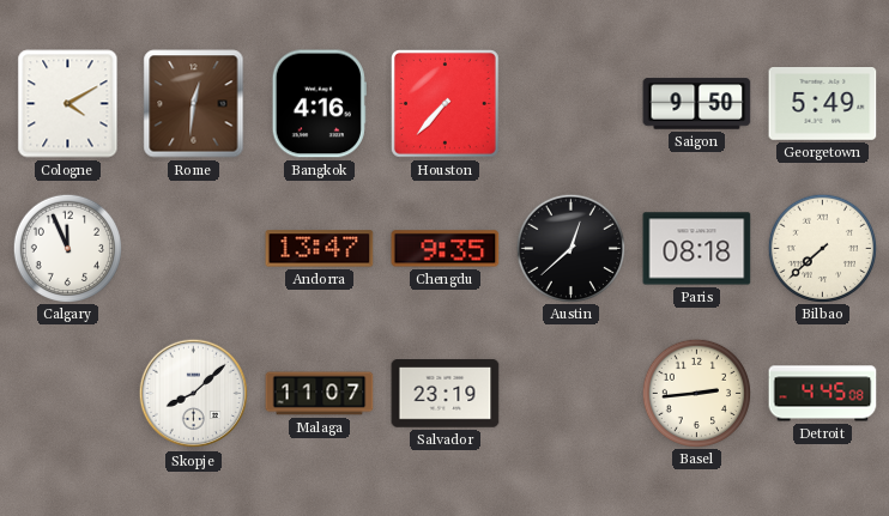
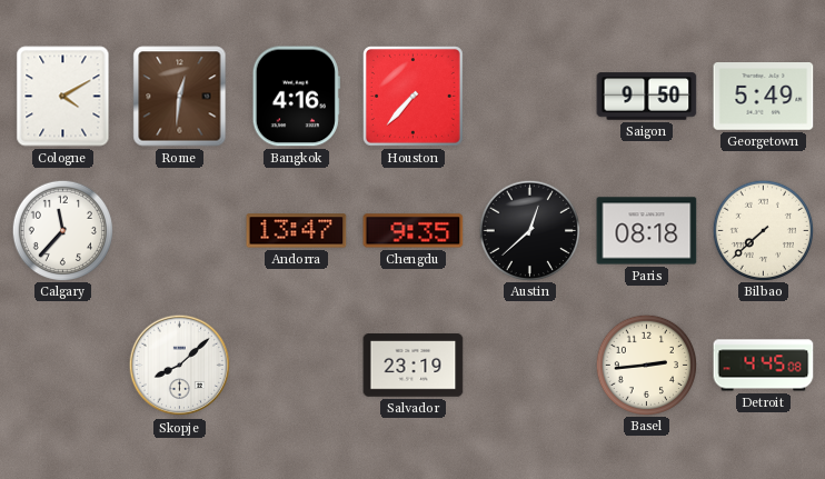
Calgary: 11:56 -> 11:37 (62, 230)
Malaga: 11:07 -> none (320, 394)
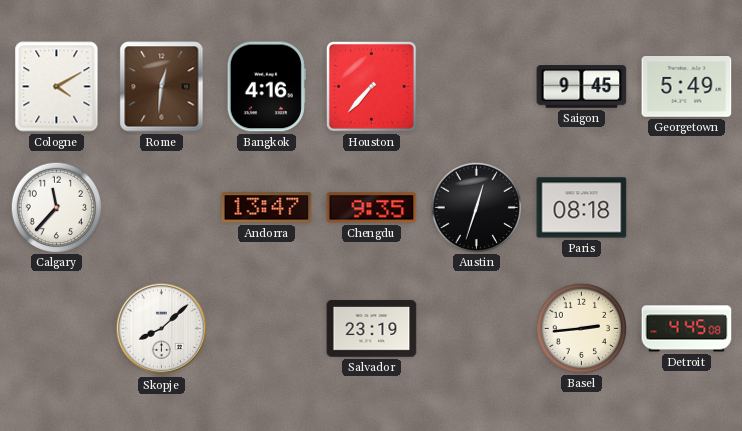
Saigon: 9:50 -> 9:45 (582, 87)
Austin: 12:38 -> 12:33 (476, 207)
Bilbao: 7:38 -> none (763, 230)
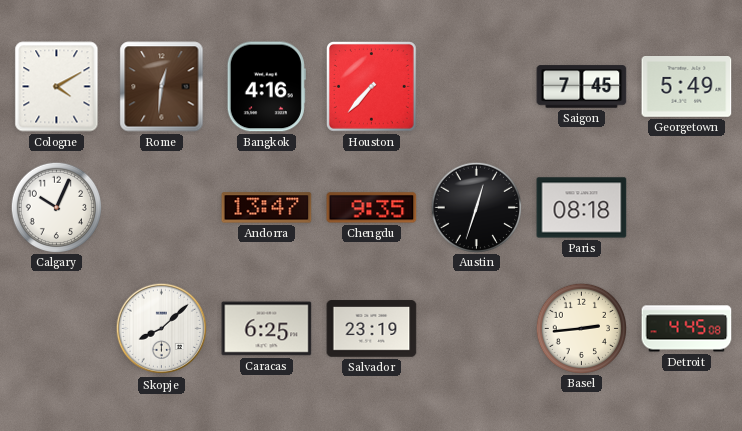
Saigon: 9:45 -> 7:45 (582, 87)
Calgary: 11:37 -> 10:04 (56, 207)
Caracas: none -> 6:25 (267, 329)
